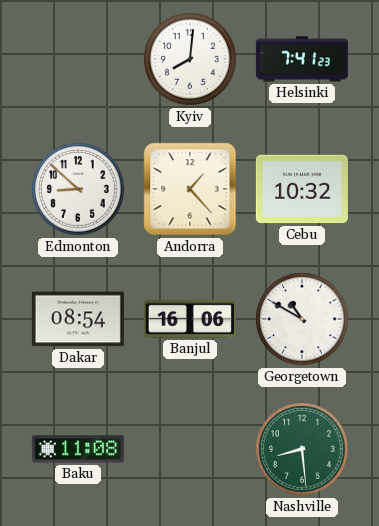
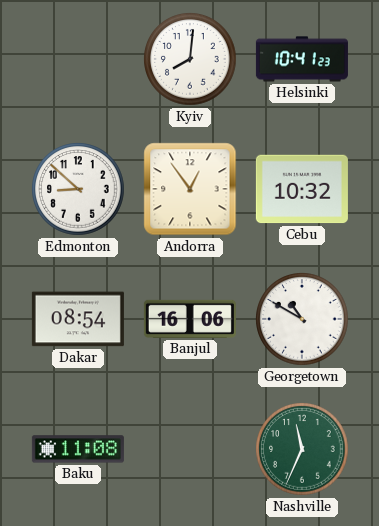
Helsinki: 7:41 -> 10:41 (302, 59)
Andorra: 1:23 -> 12:54 (190, 189)
Nashville: 8:29 -> 11:34 (302, 449)
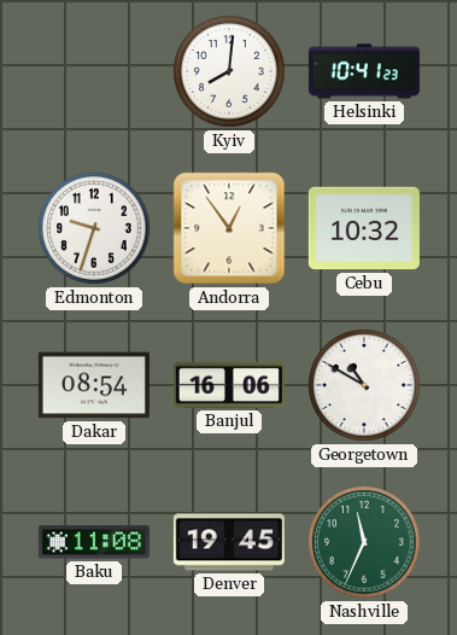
Edmonton: 8:52 -> 9:33 (94, 228)
Denver: none -> 19:45 (229, 542)
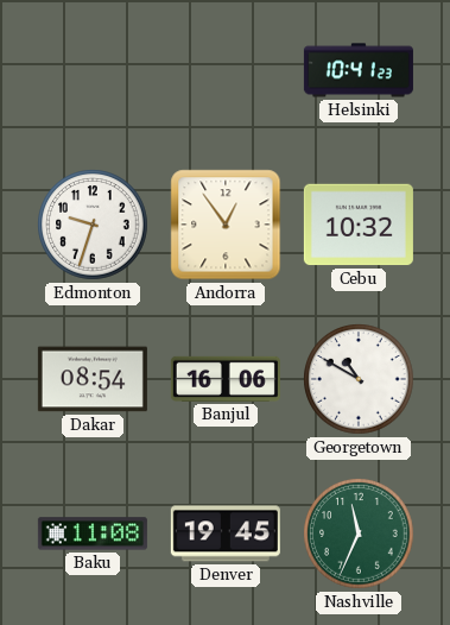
Kyiv: 8:01 -> none (229, 71)
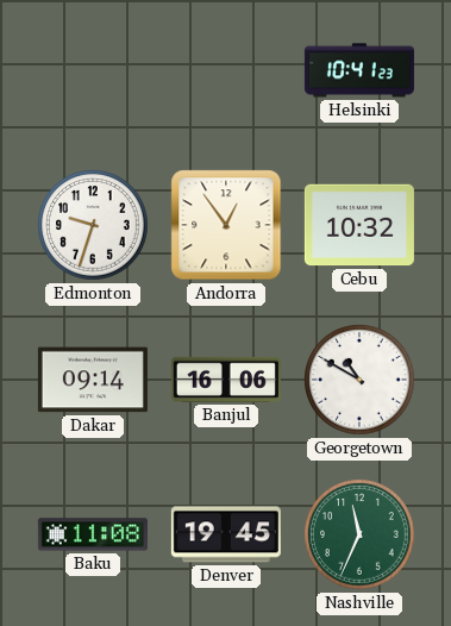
Dakar: 08:54 -> 09:14 (93, 380)
